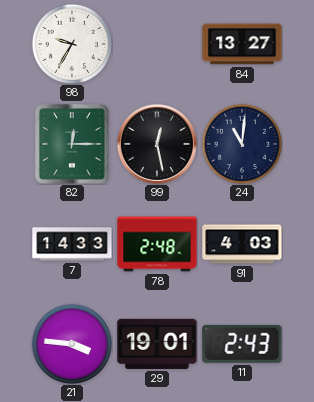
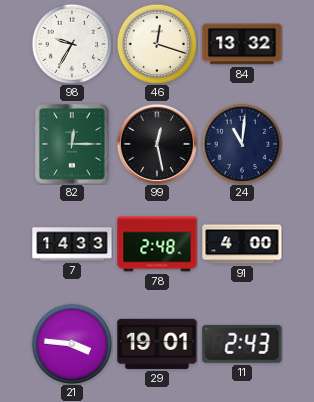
46: none -> 12:18 (157, 44)
84: 13:27 -> 13:32 (242, 44)
91: 4:03 -> 4:00 (242, 244)
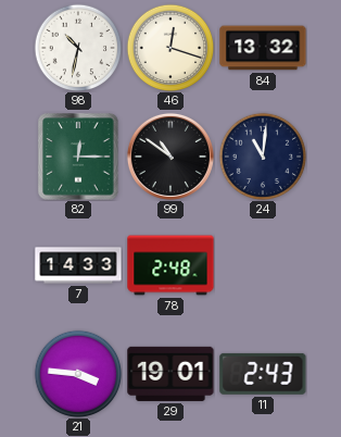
98: 9:35 -> 10:32 (78, 48)
99: 12:28 -> 10:51 (171, 157)
91: 4:00 -> none (242, 244)
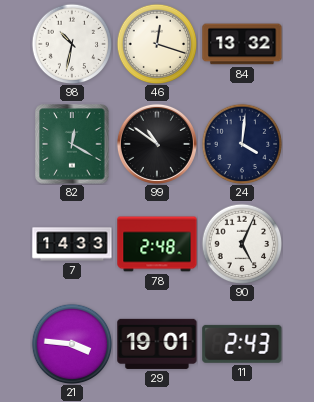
82: 12:15 -> 12:20 (72, 144)
24: 11:01 -> 4:01 (242, 144)
90: none -> 5:04 (242, 244)
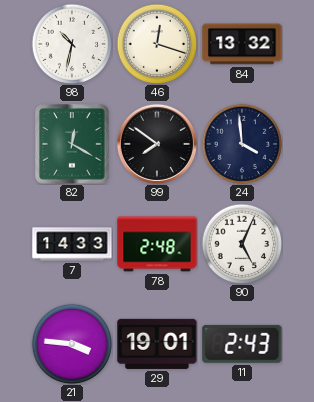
99: 10:51 -> 7:51 (157, 144)
24: 4:01 -> 3:59 (242, 144)
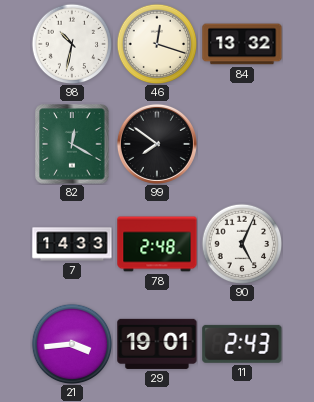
24: 3:59 -> none (242, 144)
21: 3:46 -> 3:44 (72, 344)
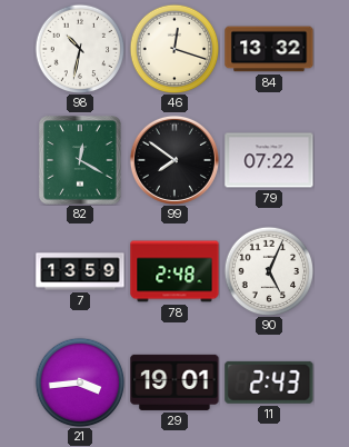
79: none -> 07:22 (269, 160)
7: 14:33 -> 13:59 (80, 271)
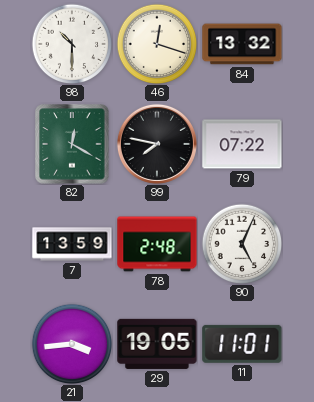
98: 10:32 -> 10:30 (72, 44)
99: 7:51 -> 7:47 (157, 144)
29: 19:01 -> 19:05 (157, 344)
11: 2:43 -> 11:01 (242, 344)
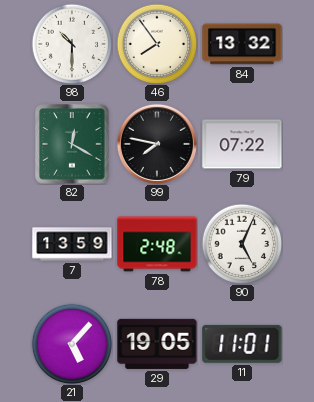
46: 12:18 -> 7:54 (157, 44)
21: 3:44 -> 5:07 (72, 344)
